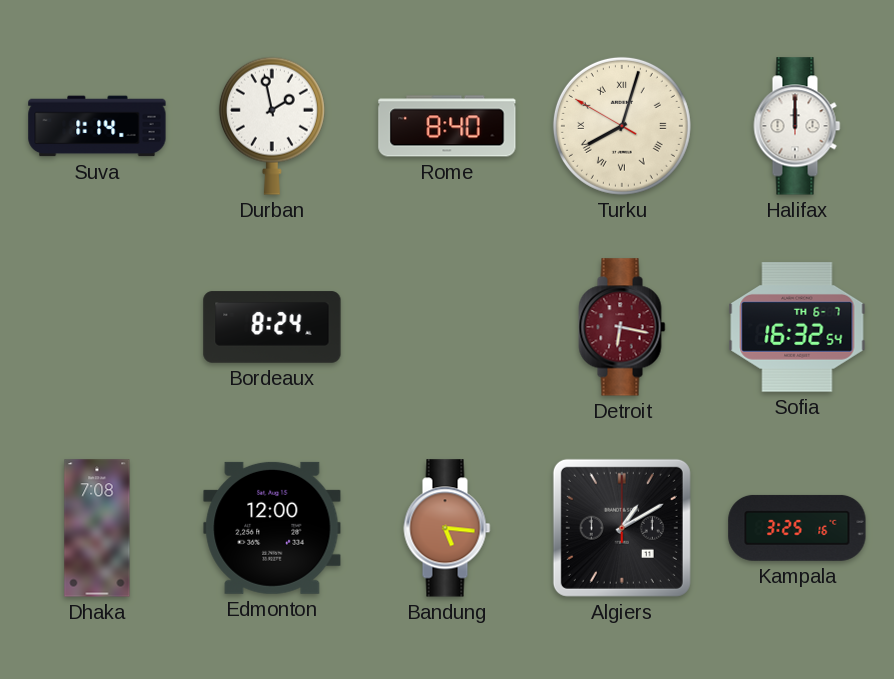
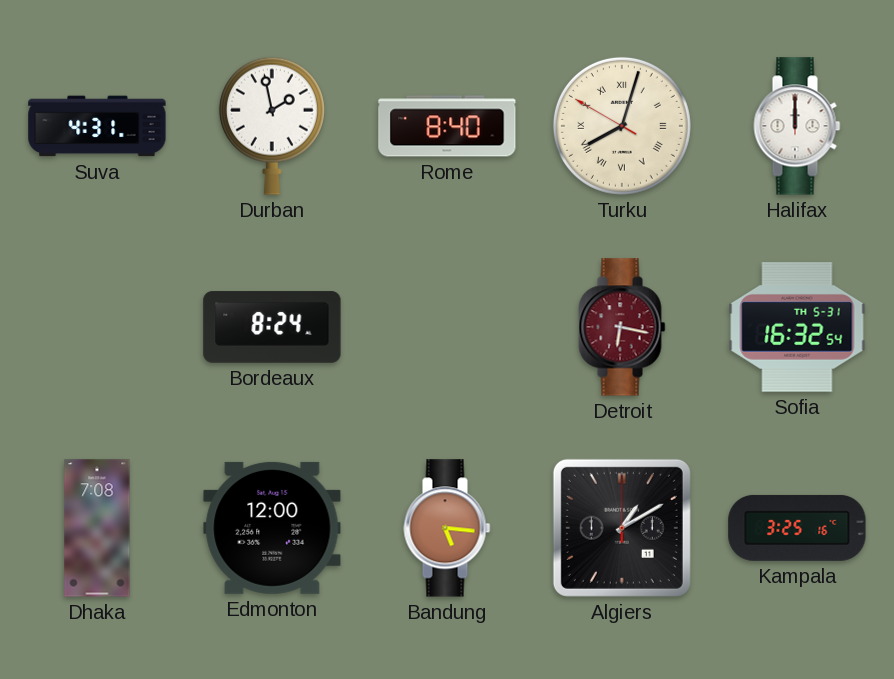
Suva: 1:14 -> 4:31 (97, 126)
Sofia date: TH 6-7 -> TH 5-31 (797, 327)
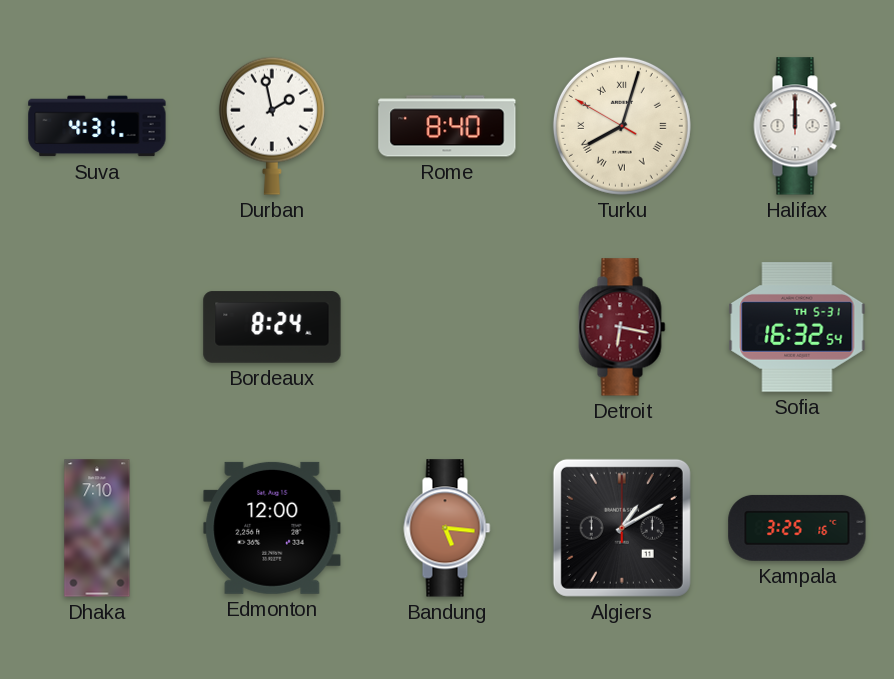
Dhaka: 7:08 -> 7:10 (97, 528)
